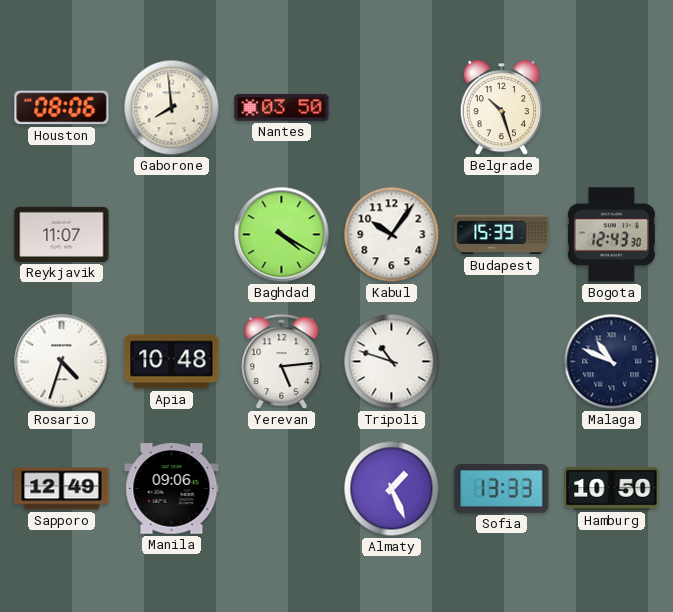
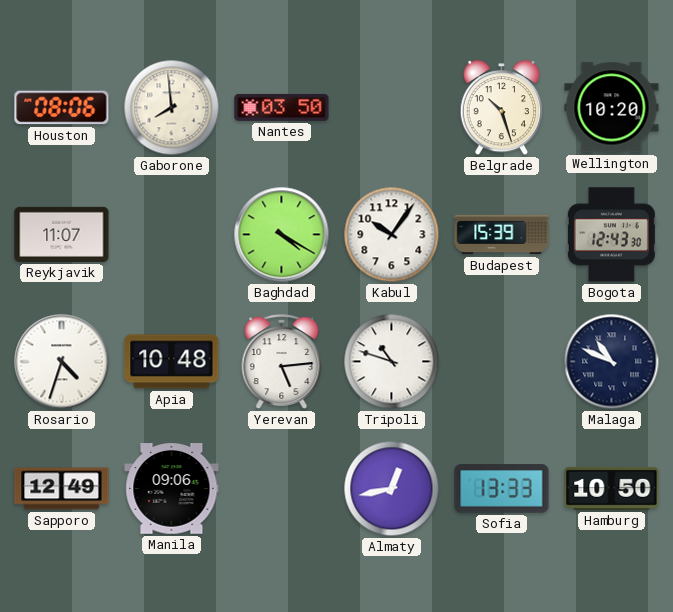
Wellington: none -> 10:20 (612, 108)
Almaty: 1:26 -> 12:43 (392, 489)
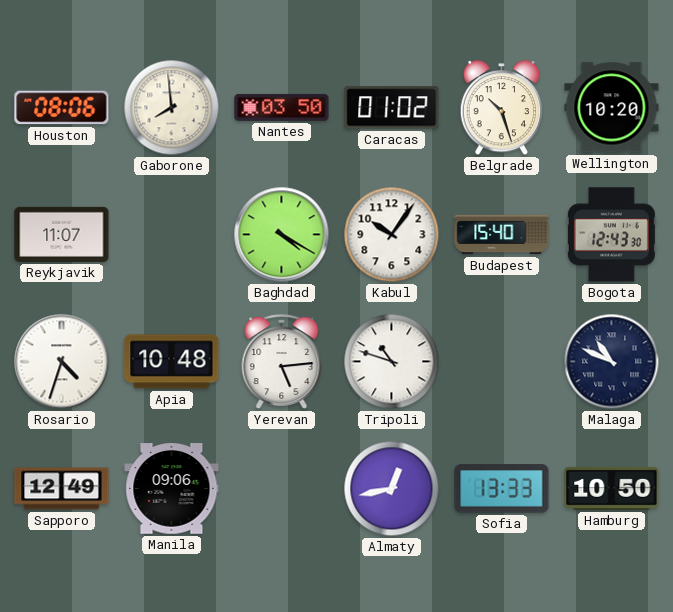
Caracas: none -> 01:02 (392, 108)
Budapest: 15:39 -> 15:40 (502, 235)
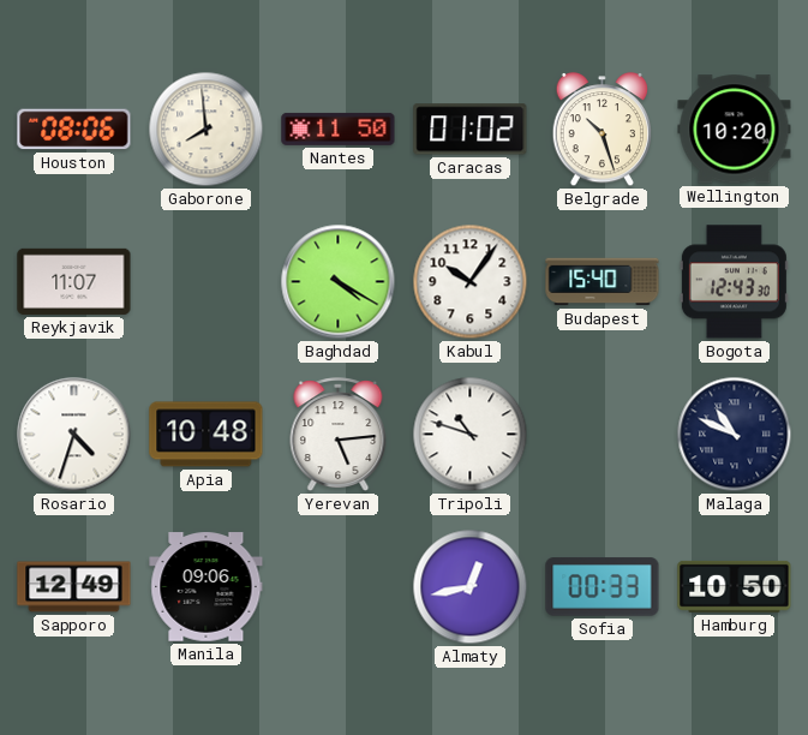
Nantes: 03:50 -> 11:50 (339, 129)
Sofia: 13:33 -> 00:33 (603, 587)
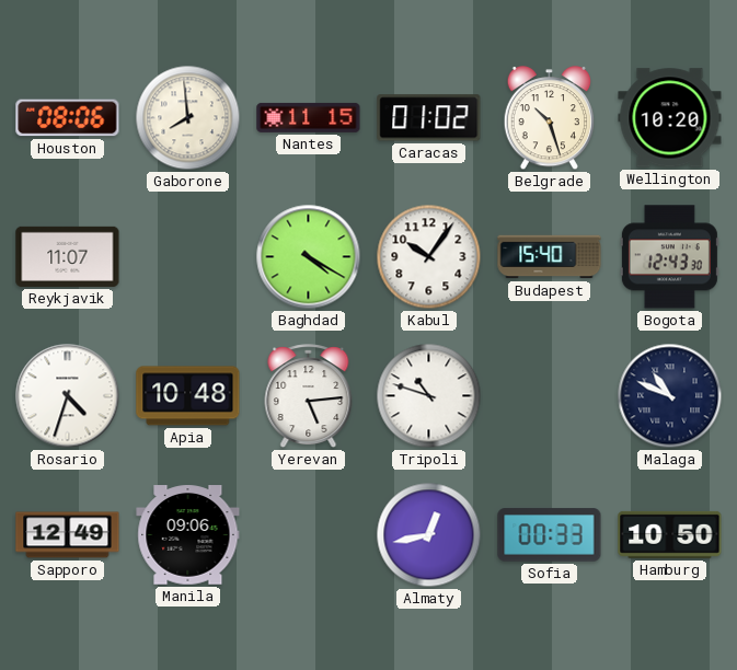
Nantes: 11:50 -> 11:15 (309, 117)
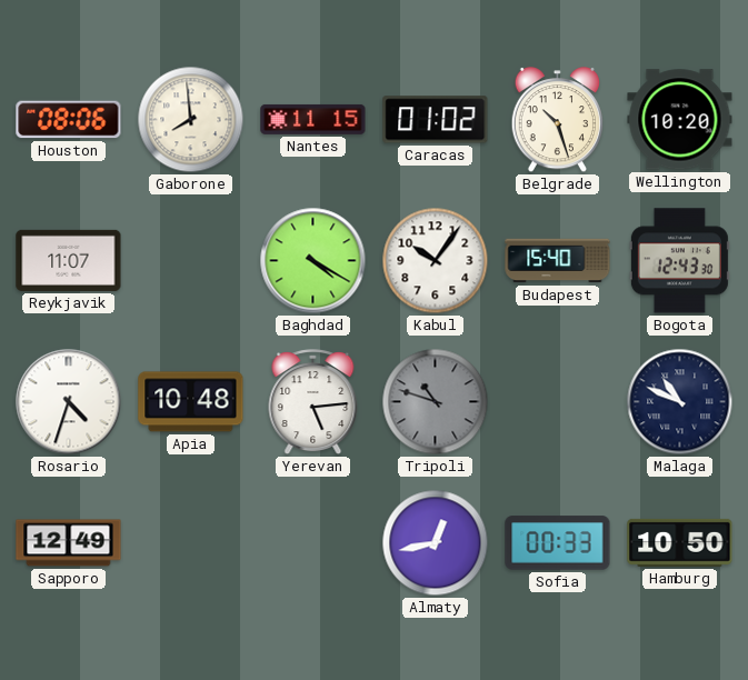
Tripoli dial: white -> grey (436, 402)
Manila: 09:06 -> none (188, 535)
